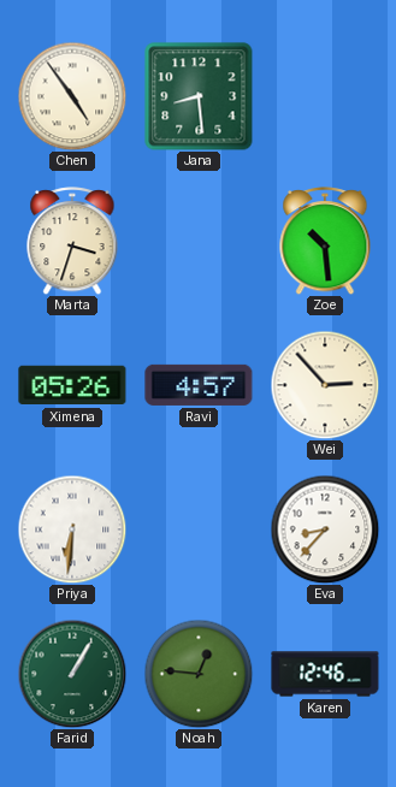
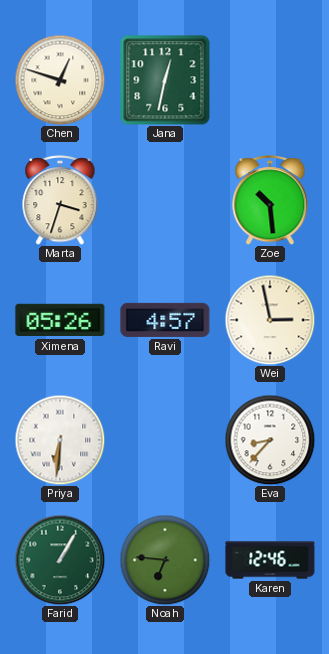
Chen: 4:54 -> 12:48 (60, 80)
Jana: 8:29 -> 12:32 (165, 80)
Wei: 2:53 -> 2:58 (270, 320)
Noah: 12:46 -> 6:46 (165, 560)
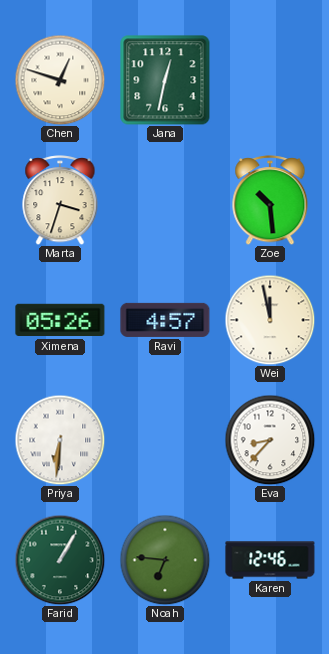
Wei: 2:58 -> 11:58 (270, 320)
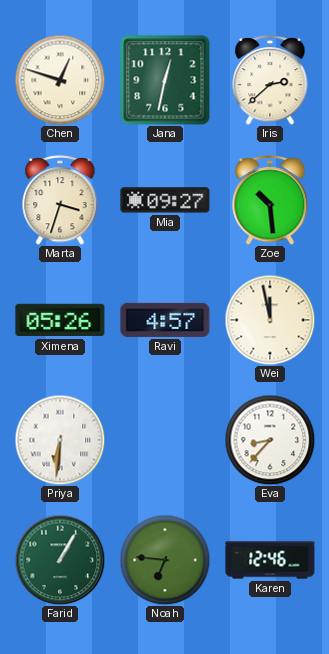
Iris: none -> 2:38 (270, 80)
Mia: none -> 09:27 (165, 200)
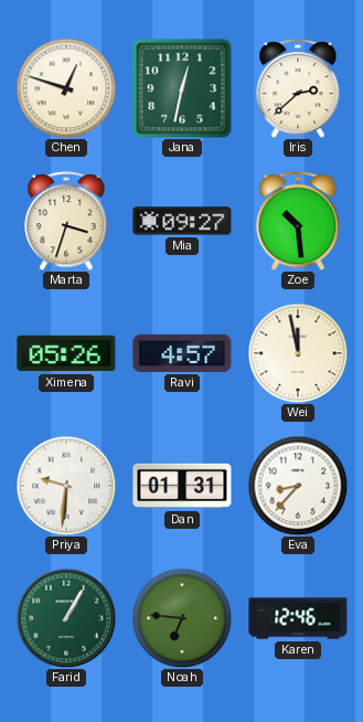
Priya: 6:31 -> 9:31 (66, 486)
Dan: none -> 01:31 (182, 486)
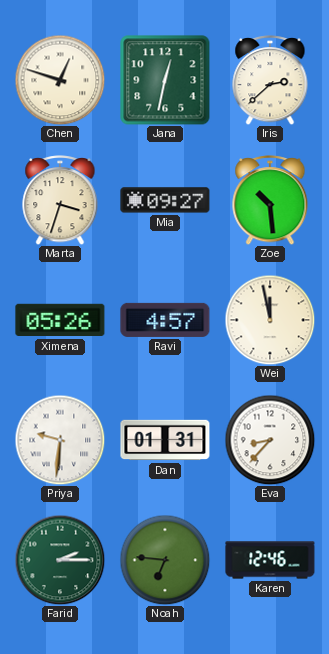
Farid: 1:05 -> 2:15 (60, 560)
